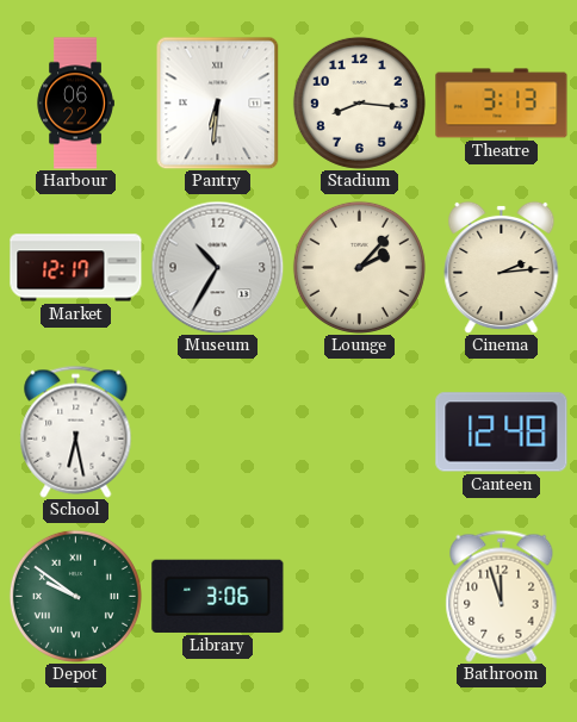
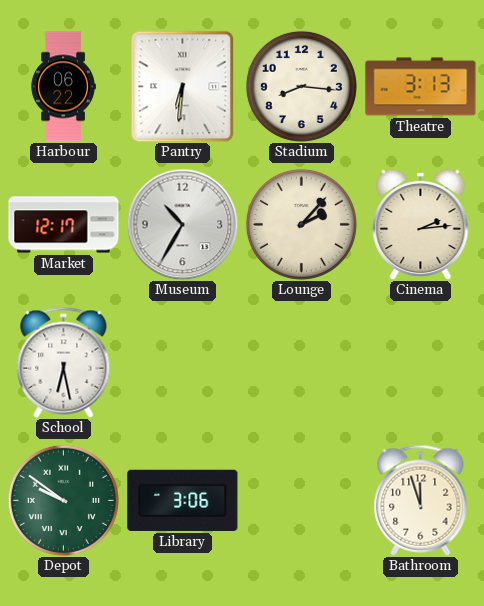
Canteen: 12:48 -> none (502, 432)
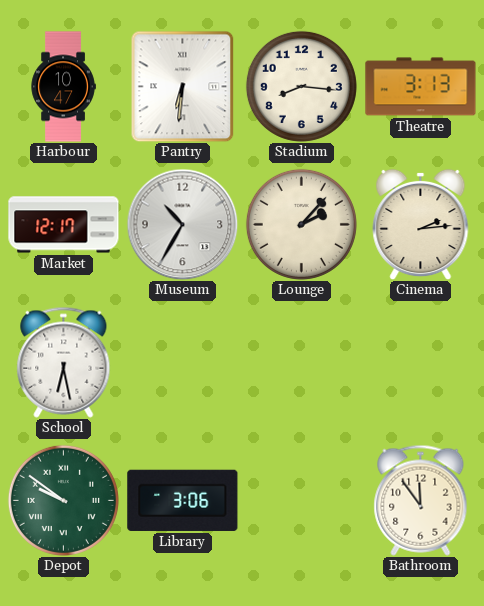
Harbour: 06:22 -> 10:47 (63, 87)
Bathroom: 11:57 -> 11:54 (421, 500)
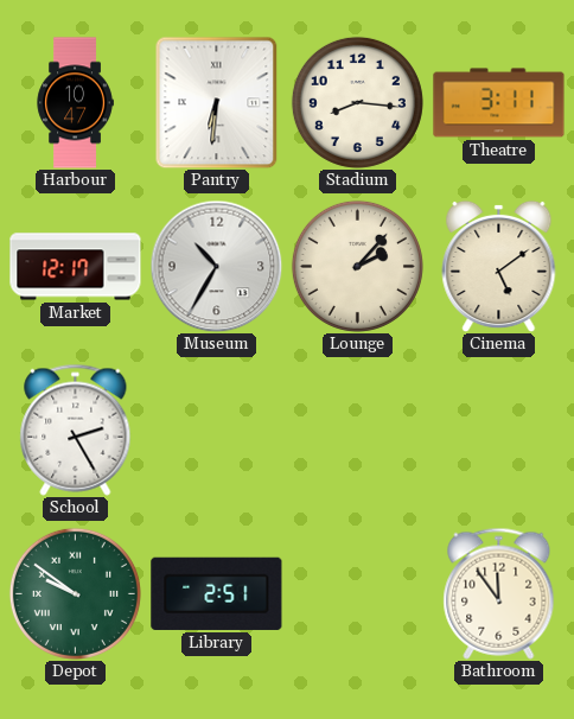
Theatre: 3:13 -> 3:11 (499, 103)
Cinema: 2:14 -> 5:09 (499, 266)
School: 6:28 -> 2:25 (76, 430)
Library: 3:06 -> 2:51 (217, 593)
